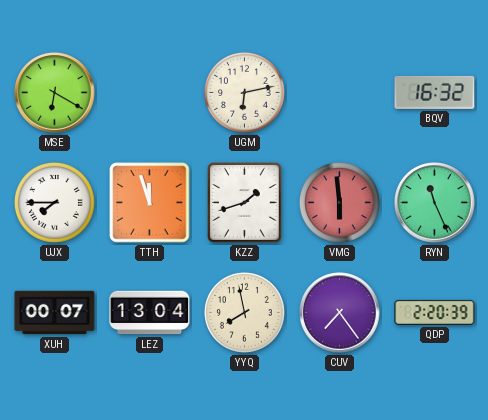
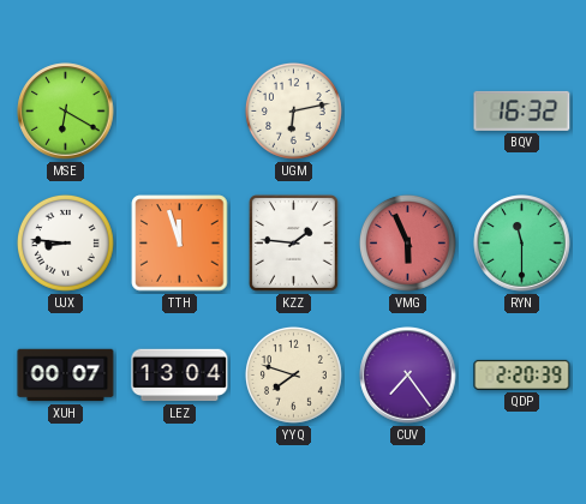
UJX: 7:45 -> 8:46 (65, 242)
KZZ: 1:42 -> 1:46 (293, 244)
VMG: 5:59 -> 5:56 (407, 242)
RYN: 11:26 -> 11:30 (522, 244)
YYQ: 7:58 -> 7:48 (293, 374)
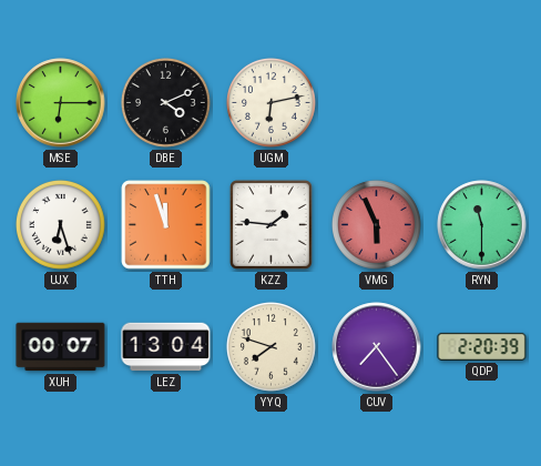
MSE: 6:20 -> 6:15 (61, 103)
DBE: none -> 4:11 (165, 102)
BQV: 16:32 -> none (522, 110)
UJX: 8:46 -> 6:27 (60, 224)
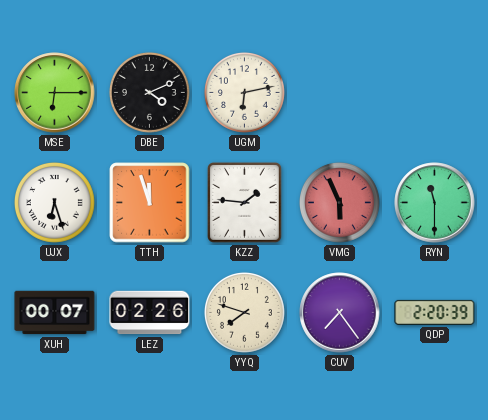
LEZ: 13:04 -> 02:26 (150, 313)
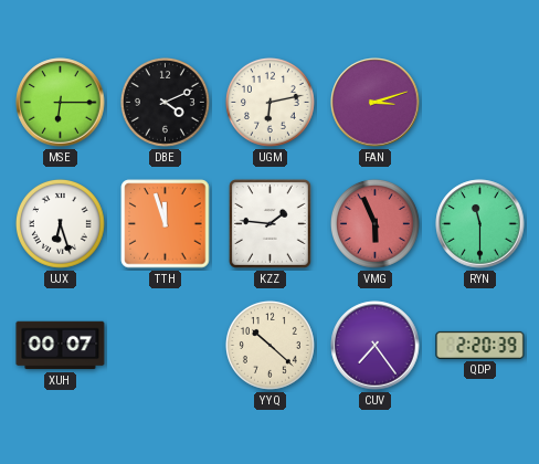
FAN: none -> 3:12 (376, 103)
LEZ: 02:26 -> none (150, 313)
YYQ: 7:48 -> 10:22 (269, 345)
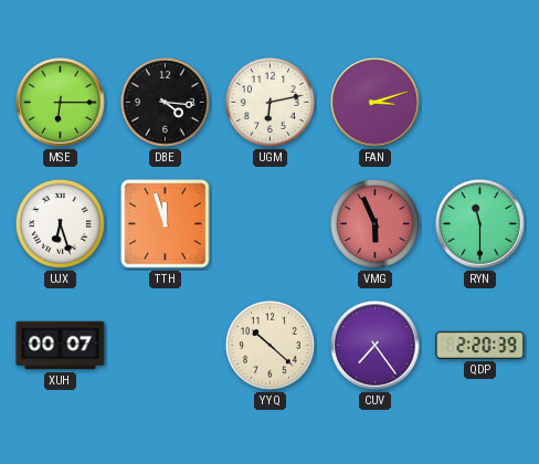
DBE: 4:11 -> 4:16 (165, 102)
KZZ: 1:46 -> none (269, 224)
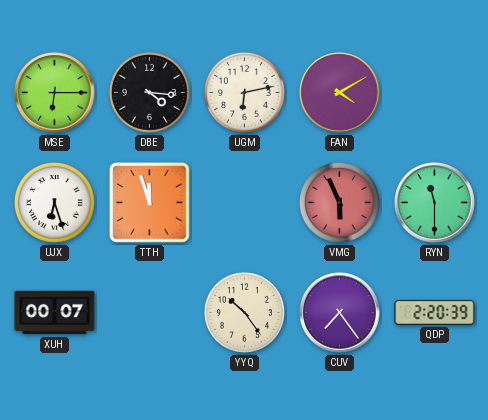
FAN: 3:12 -> 4:10 (340, 93)
YYQ: 10:22 -> 10:24 (244, 312)
